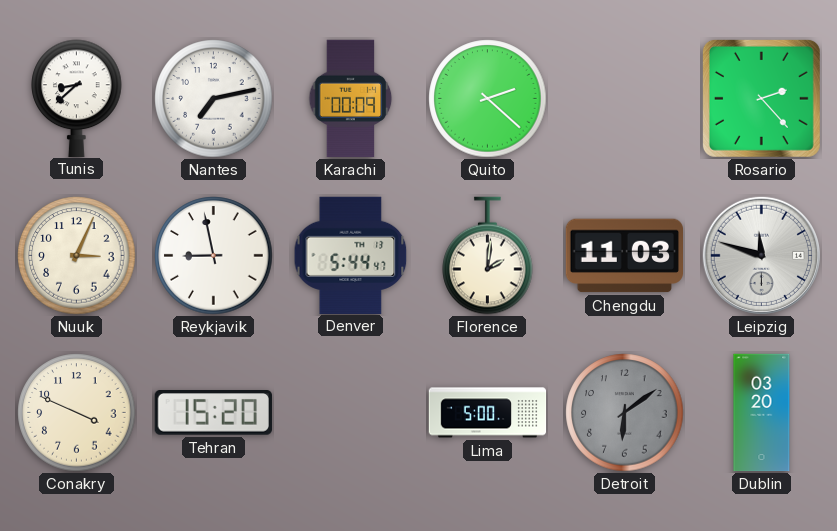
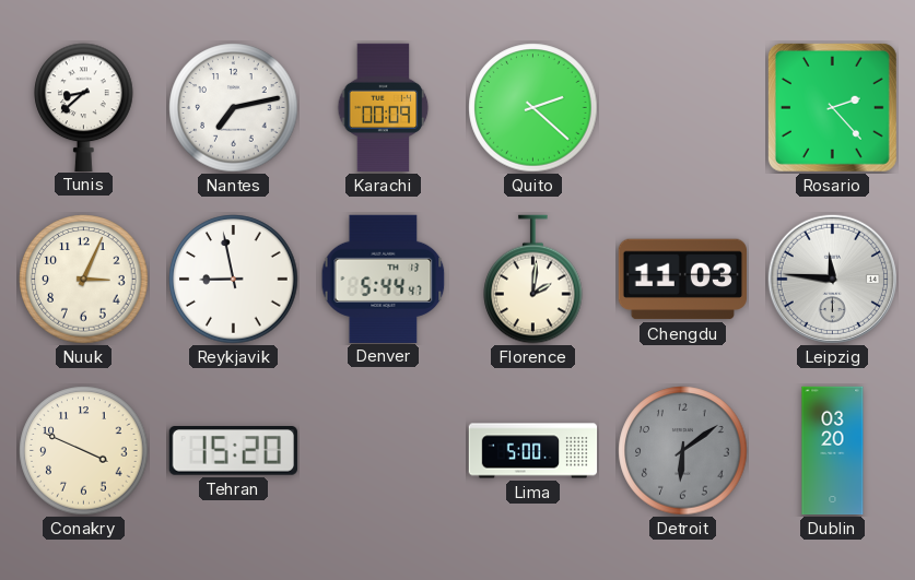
Leipzig: 11:48 -> 11:46 (832, 279)
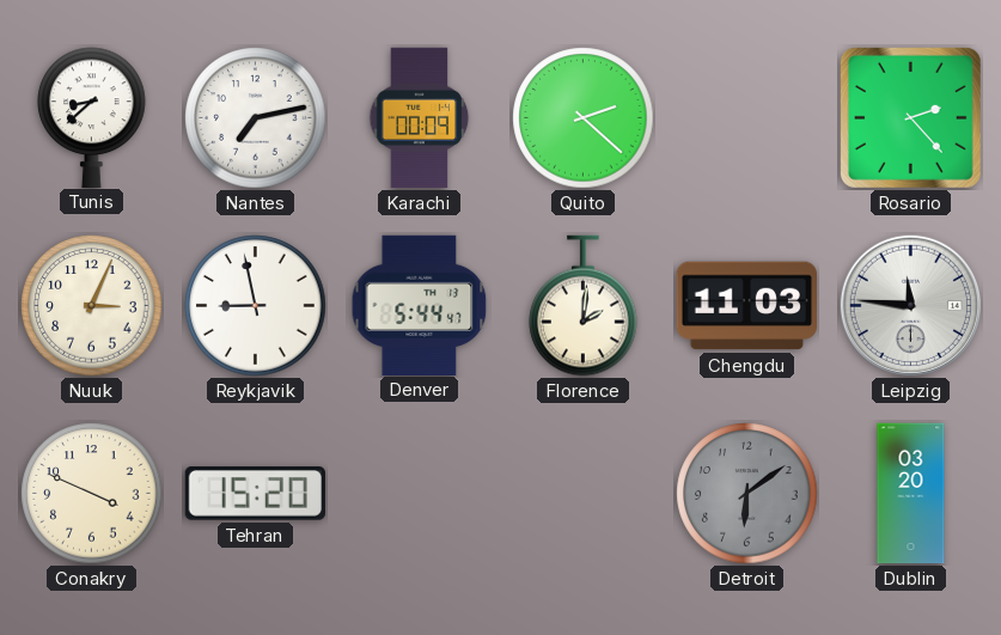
Lima: 5:00 -> none (533, 451)
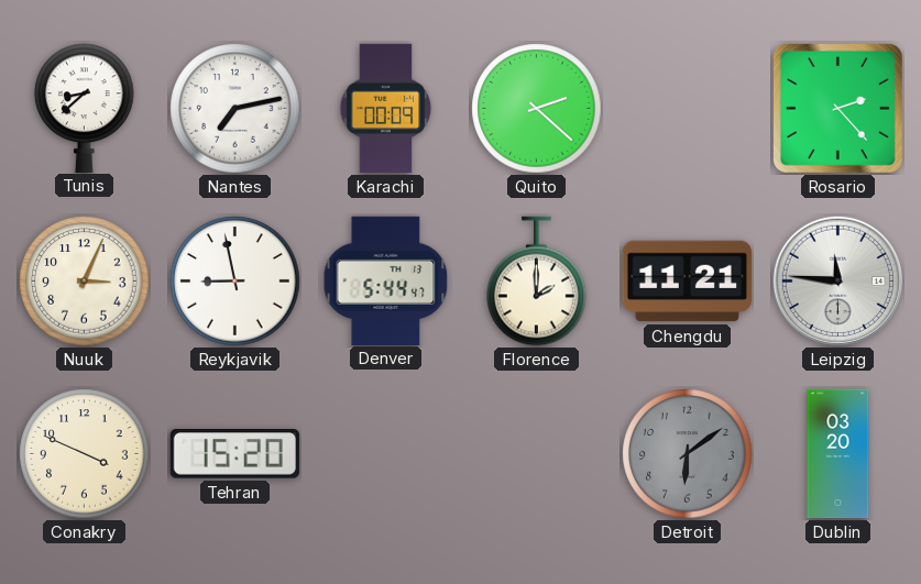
Florence: 2:01 -> 2:00 (537, 282)
Chengdu: 11:03 -> 11:21 (687, 282)
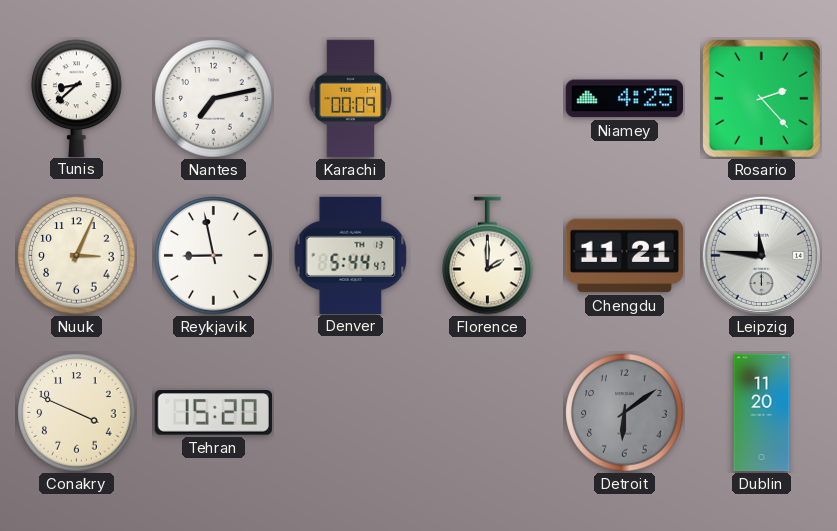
Quito: 2:22 -> none (537, 109)
Niamey: none -> 4:25 (624, 99)
Dublin: 03:20 -> 11:20 (762, 413)
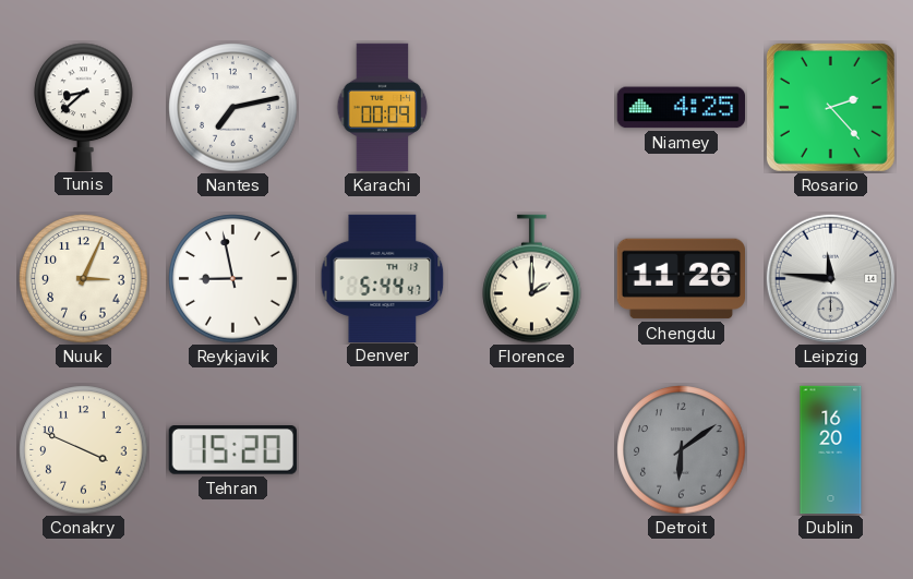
Chengdu: 11:21 -> 11:26 (681, 279)
Dublin: 11:20 -> 16:20 (831, 450)
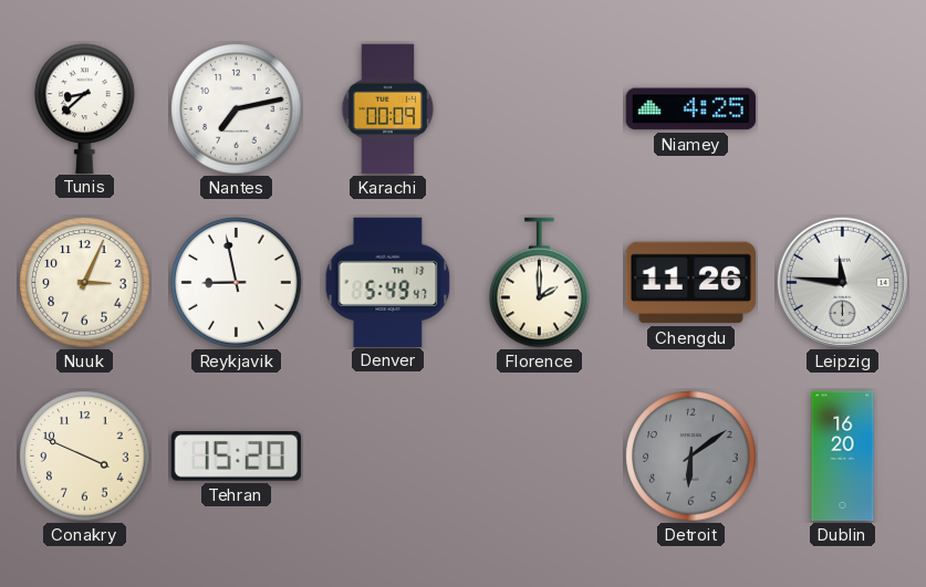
Rosario: 2:23 -> none (830, 107)
Denver: 5:44 -> 5:49 (388, 282)
